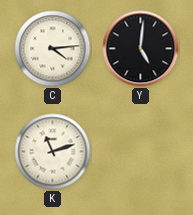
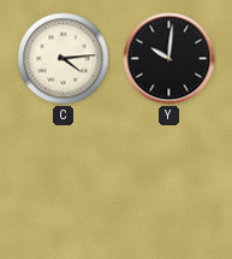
Y: 5:01 -> 10:01 (169, 59)
K: 11:12 -> none (53, 152)
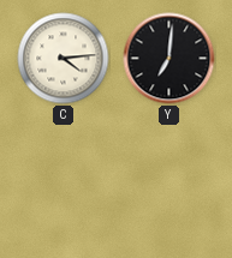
Y: 10:01 -> 7:01 (169, 59)
